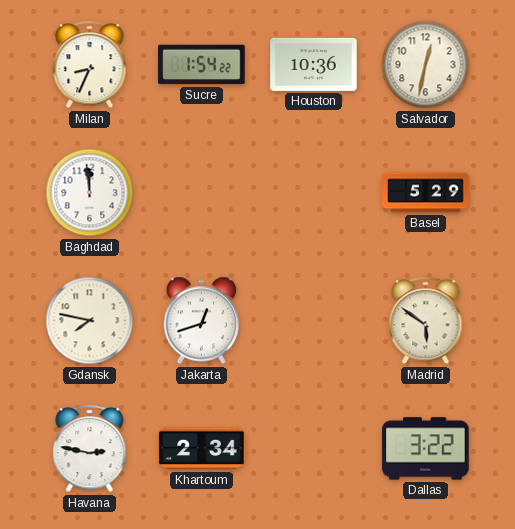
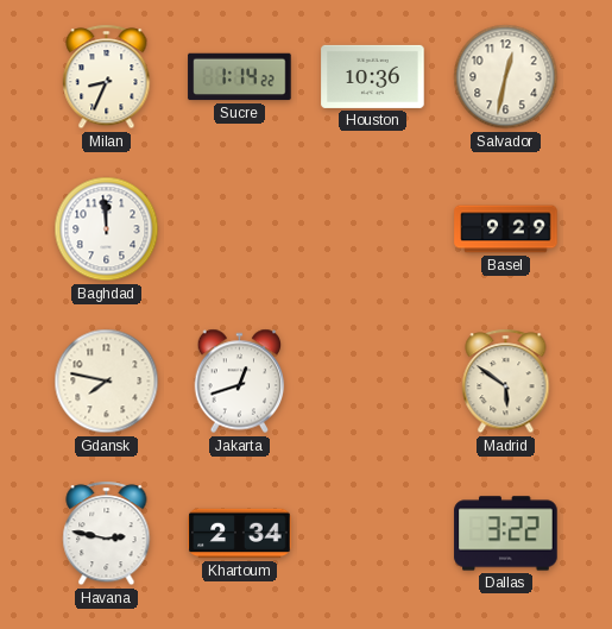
Sucre: 1:54 -> 1:14 (240, 77)
Basel: 5:29 -> 9:29 (506, 229)
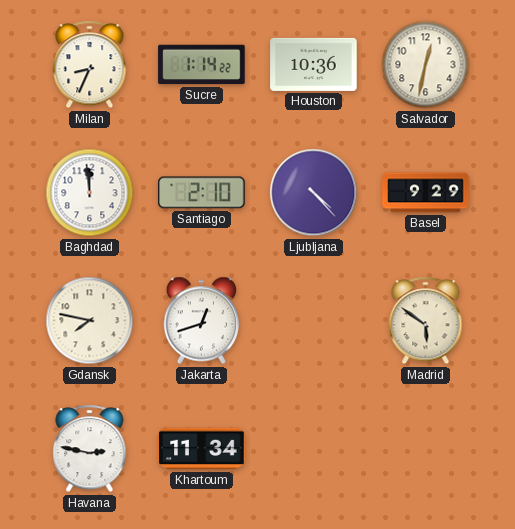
Santiago: none -> 2:10 (202, 193)
Ljubljana: none -> 4:23 (314, 193)
Khartoum: 2:34 -> 11:34 (202, 449)
Dallas: 3:22 -> none (506, 534)
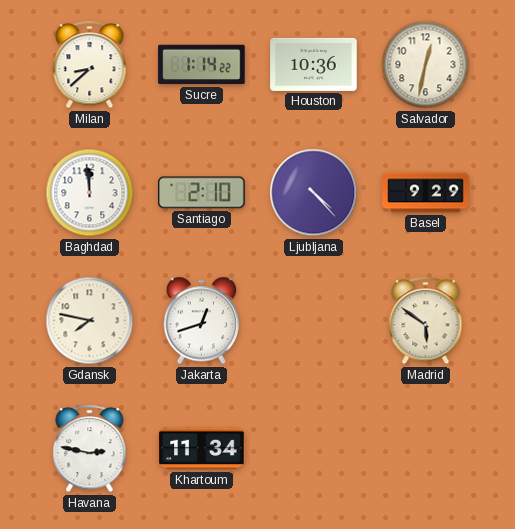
Milan: 8:34 -> 8:38 (90, 65)
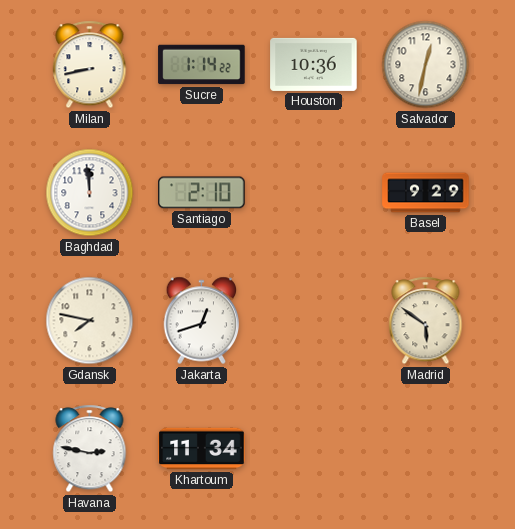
Milan: 8:38 -> 8:43 (90, 65)
Ljubljana: 4:23 -> none (314, 193)
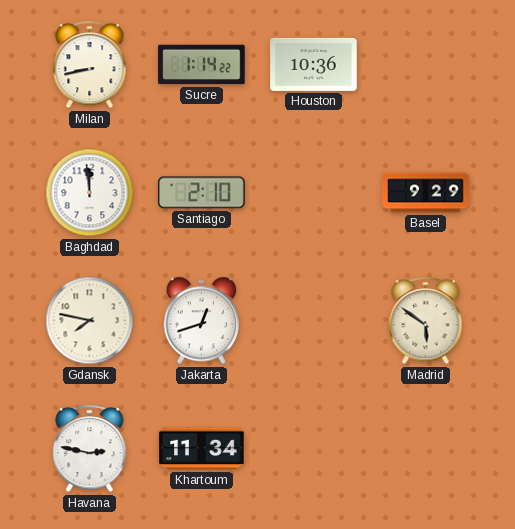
Salvador: 12:32 -> none (426, 65)
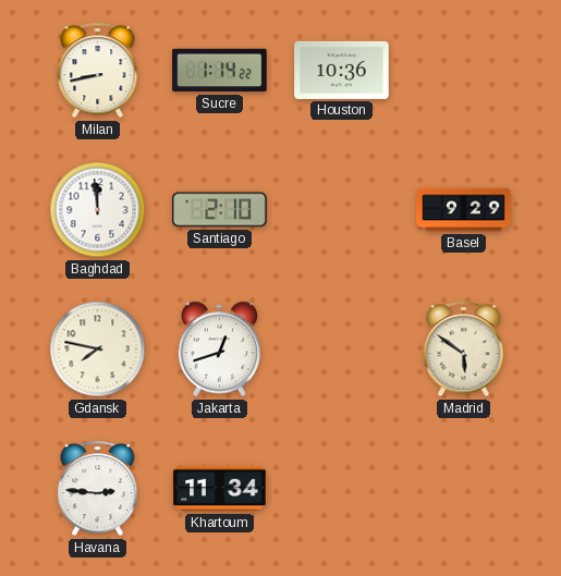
Havana: 2:47 -> 2:46 (98, 489)
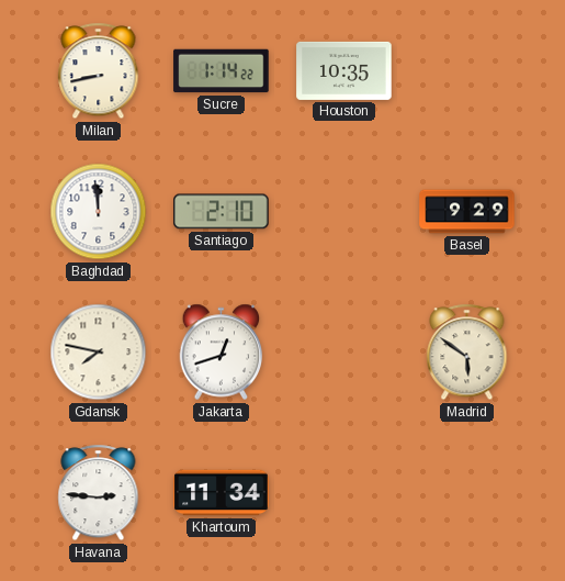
Houston: 10:36 -> 10:35 (344, 70)
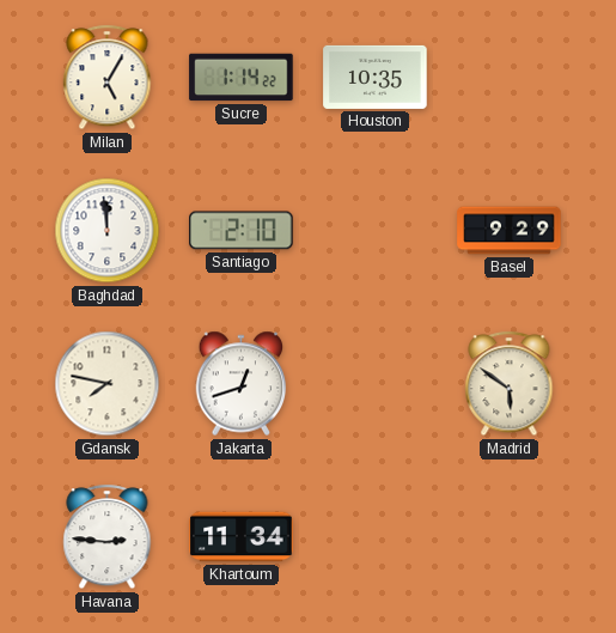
Milan: 8:43 -> 5:05 (108, 78)
